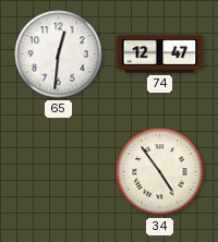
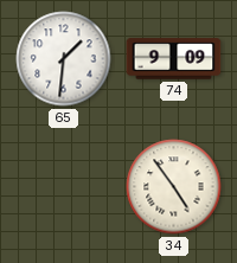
65: 12:31 -> 1:31 (64, 59)
74: 12:47 -> 9:09 (174, 59)
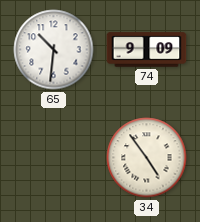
65: 1:31 -> 10:31 (54, 50)
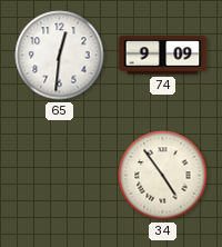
65: 10:31 -> 12:31 (60, 56)
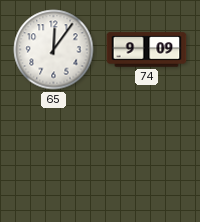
65: 12:31 -> 12:06 (54, 50)
34: 4:54 -> none (163, 176)
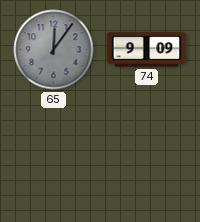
65 dial: white -> grey (54, 50)
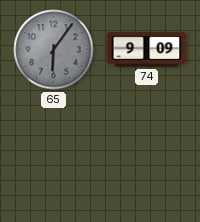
65: 12:06 -> 6:06 (54, 50)
